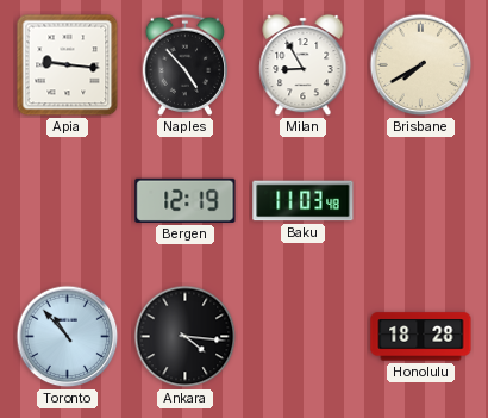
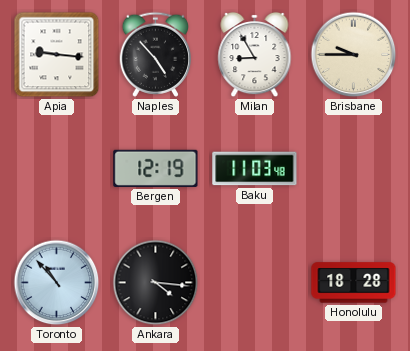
Brisbane: 7:40 -> 9:45 (354, 55)
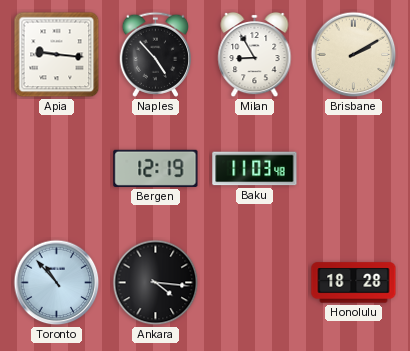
Brisbane: 9:45 -> 2:10 (354, 55)
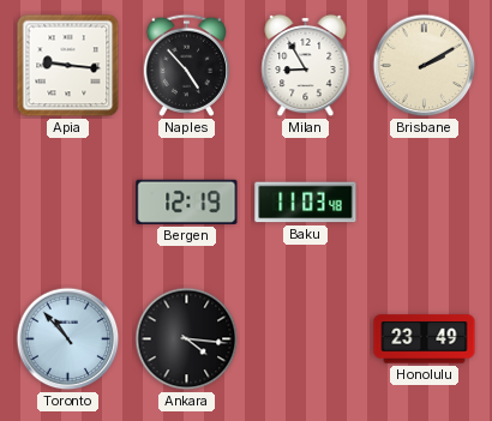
Honolulu: 18:28 -> 23:49 (425, 339)
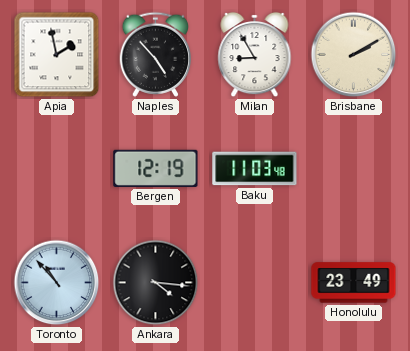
Apia: 9:16 -> 1:58 (57, 55)
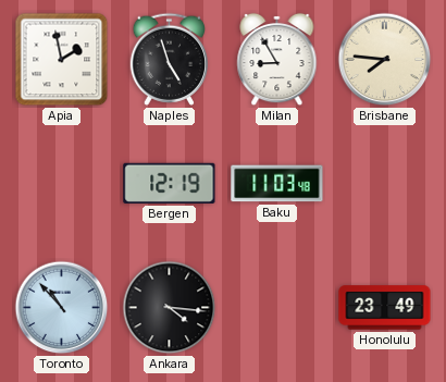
Naples: 4:53 -> 4:57 (169, 59)
Brisbane: 2:10 -> 7:46 (385, 60)
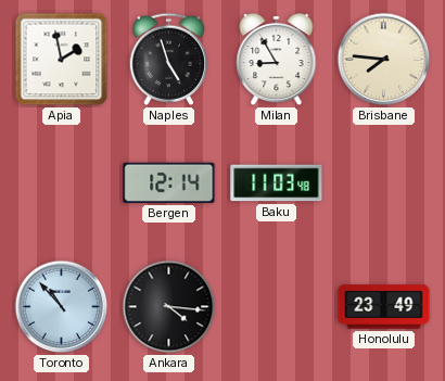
Bergen: 12:19 -> 12:14 (169, 182)
